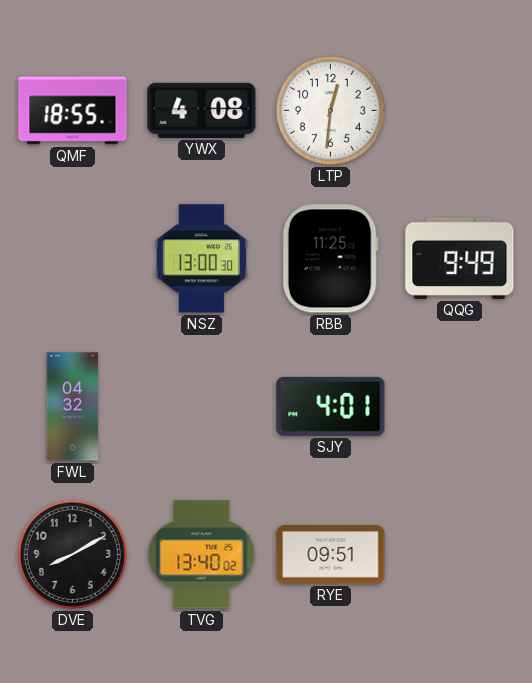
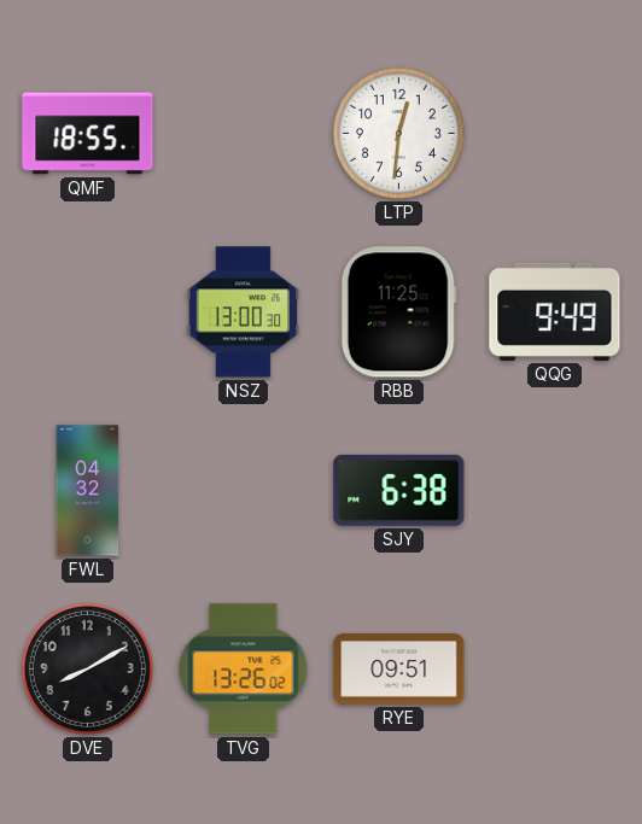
YWX: 4:08 -> none (202, 110)
SJY: 4:01 -> 6:38 (399, 490)
TVG: 13:40 -> 13:26 (244, 670)
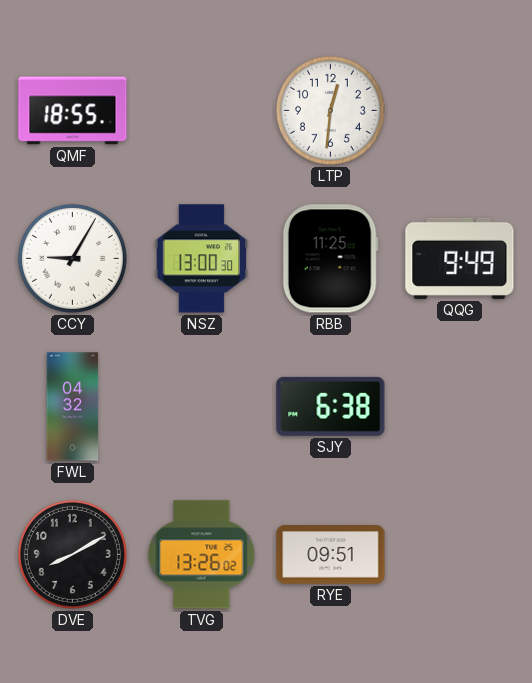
CCY: none -> 9:05 (72, 258)
